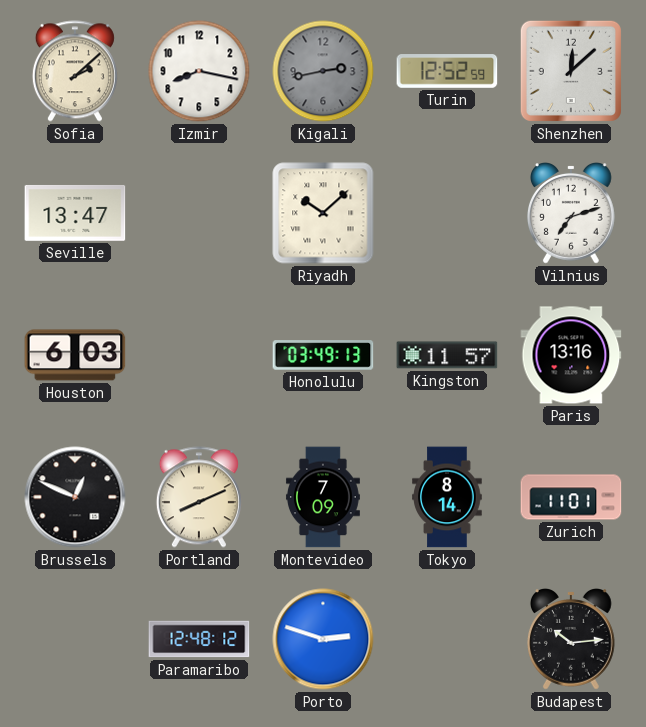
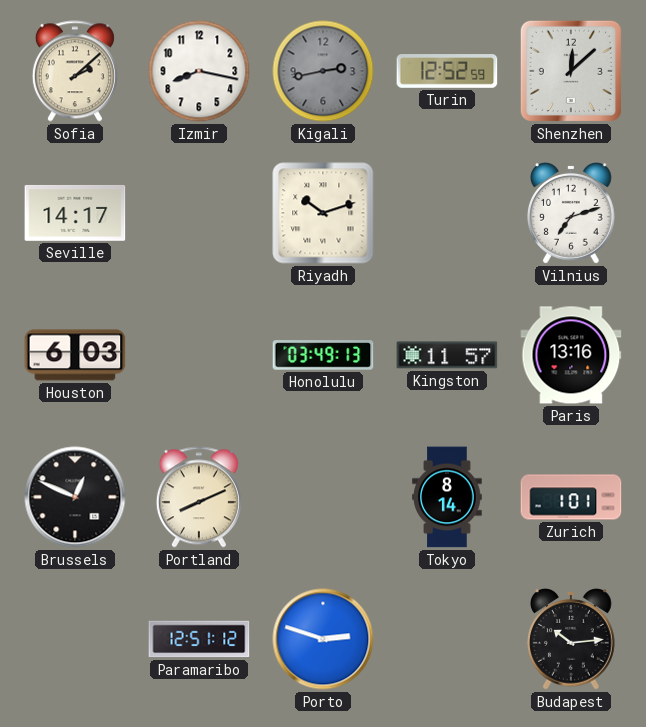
Seville: 13:47 -> 14:17 (75, 213)
Riyadh: 10:08 -> 10:12 (323, 213)
Montevideo: 7:09 -> none (323, 497)
Zurich: 11:01 -> 1:01 (571, 497)
Paramaribo: 12:48 -> 12:51 (199, 639)
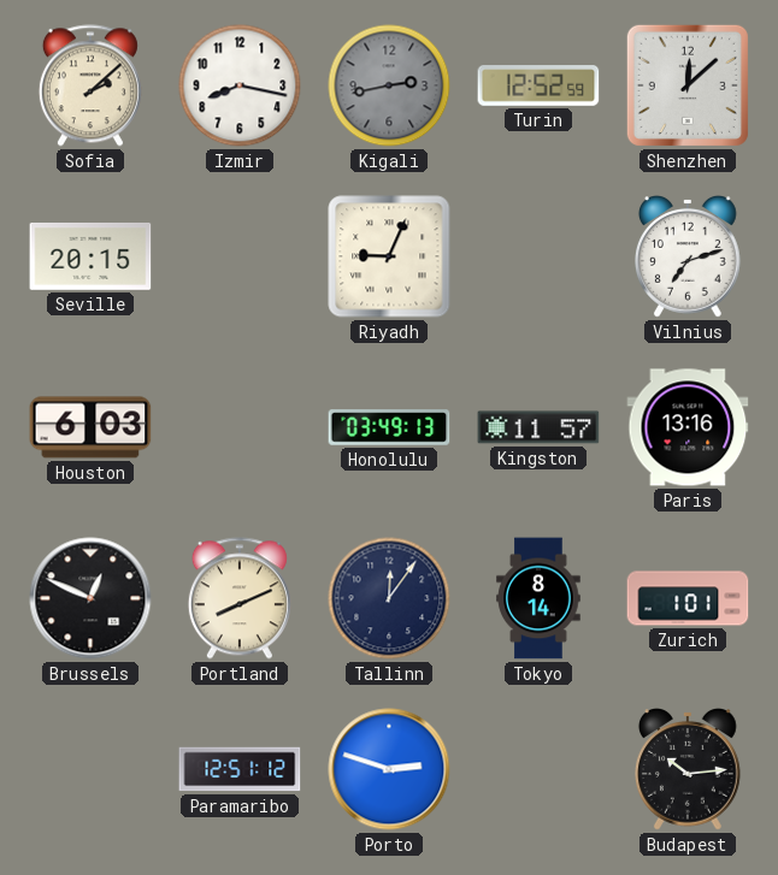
Seville: 14:17 -> 20:15 (90, 256)
Riyadh: 10:12 -> 9:04 (389, 256)
Tallinn: none -> 12:06 (389, 598)
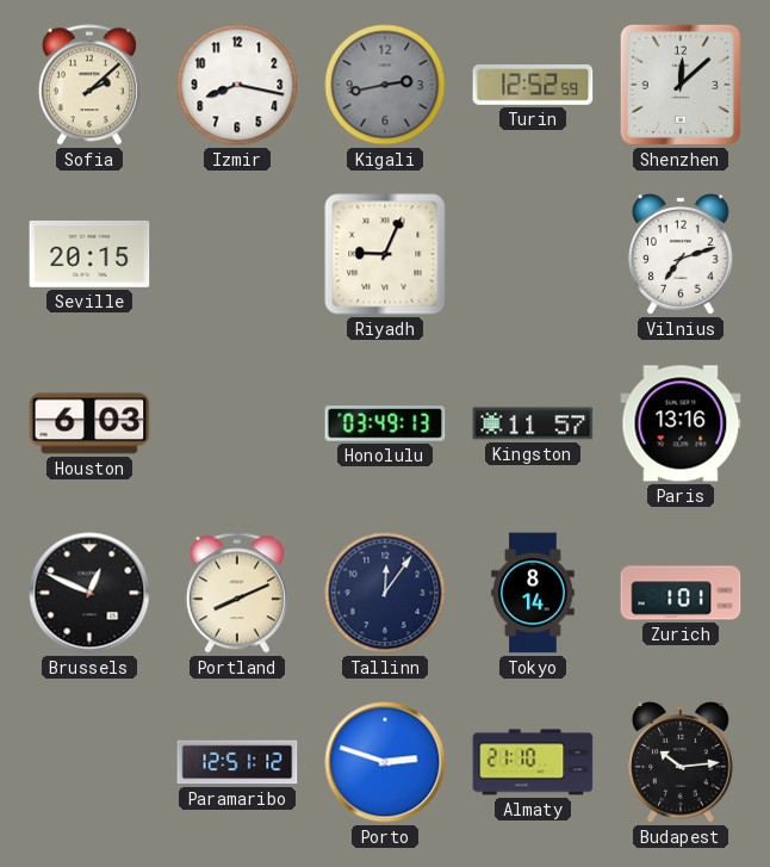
Almaty: none -> 21:10 (533, 762)
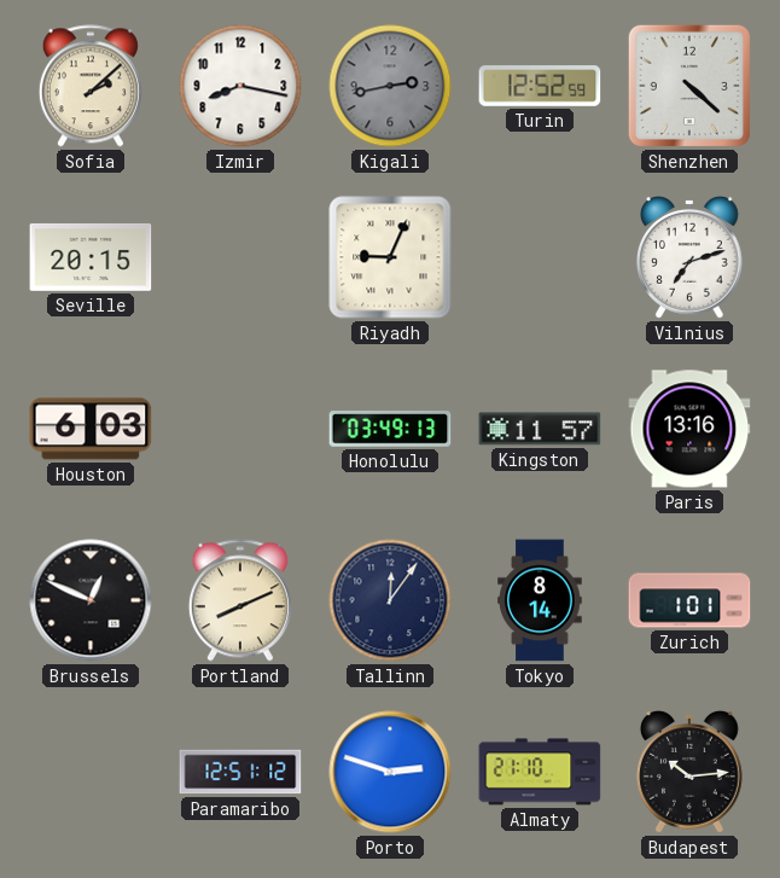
Shenzhen: 12:08 -> 4:22 (689, 86)
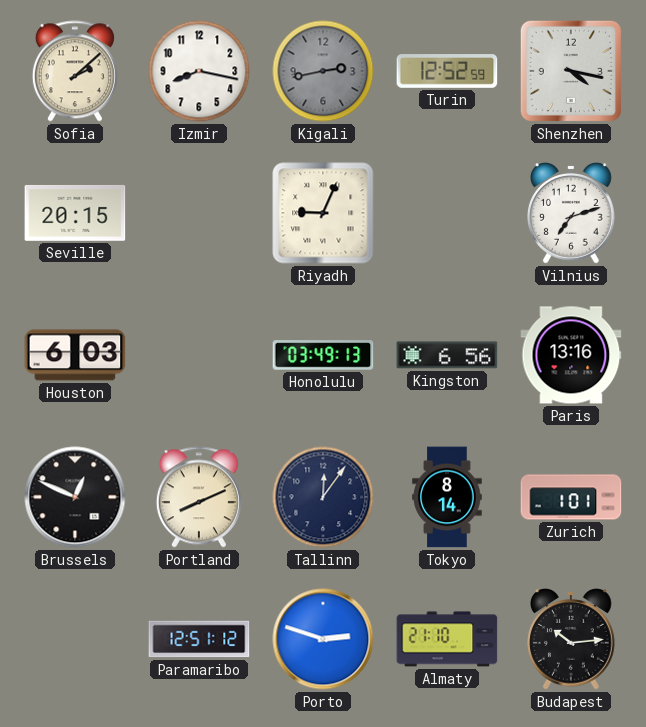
Shenzhen: 4:22 -> 4:17 (571, 71)
Kingston: 11:57 -> 6:56 (447, 355)
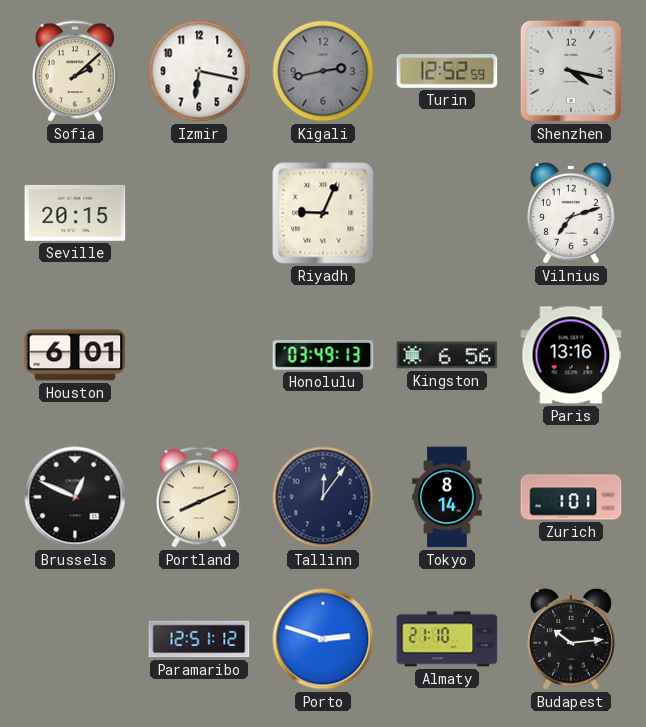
Izmir: 8:17 -> 6:17 (199, 71)
Houston: 6:03 -> 6:01 (75, 355)
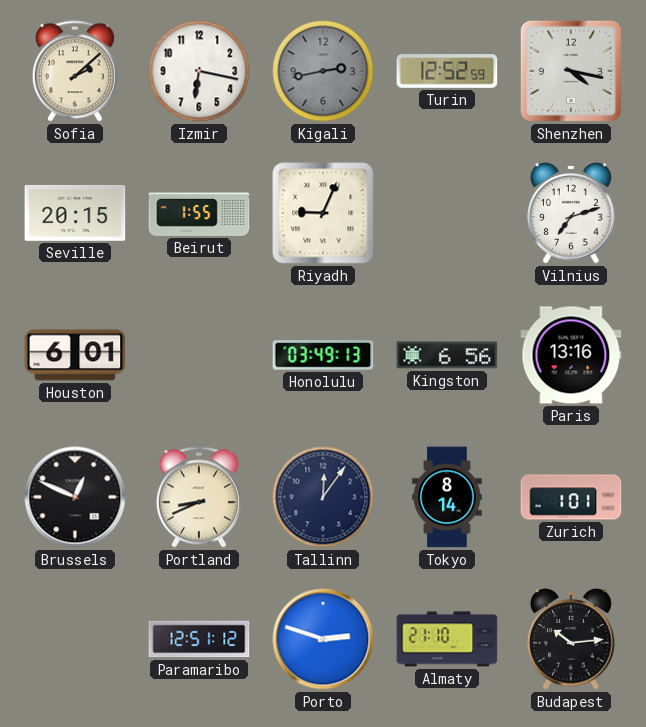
Beirut: none -> 1:55 (199, 213)
Portland: 8:11 -> 8:41 (199, 497)
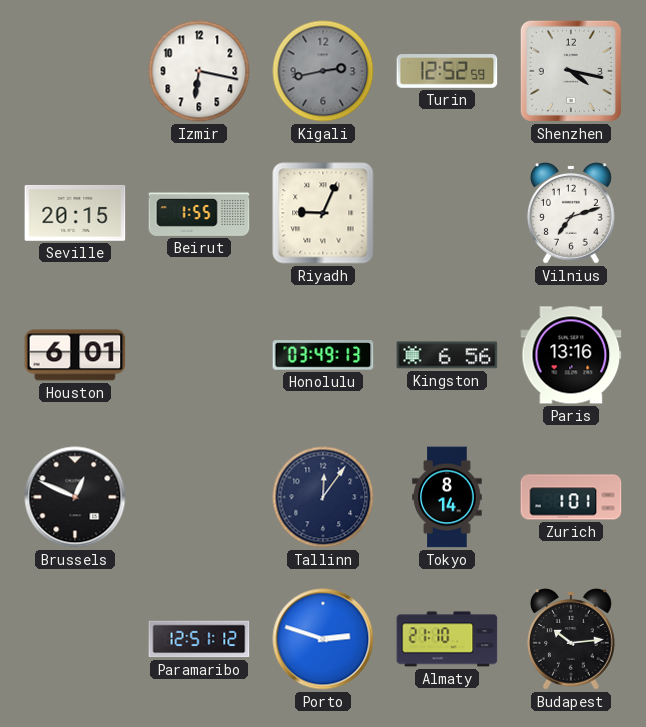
Sofia: 2:08 -> none (75, 71)
Portland: 8:41 -> none (199, 497)
